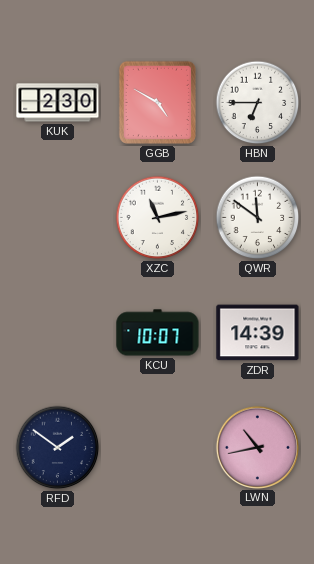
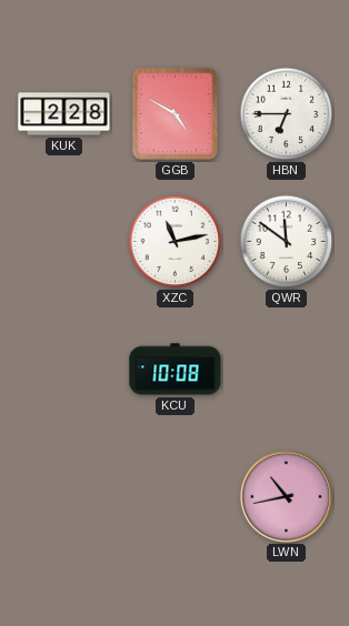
KUK: 2:30 -> 2:28 (64, 114)
KCU: 10:07 -> 10:08 (176, 370)
ZDR: 14:39 -> none (258, 333)
RFD: 1:51 -> none (58, 448)
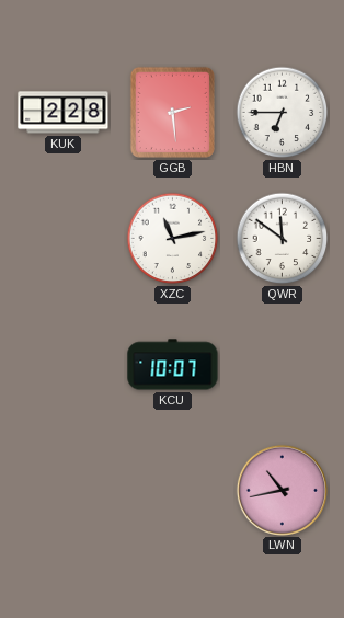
GGB: 4:50 -> 2:29 (172, 112)
KCU: 10:08 -> 10:07 (173, 365)
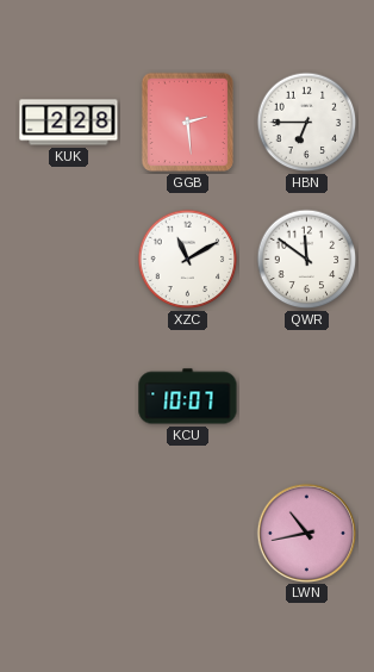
XZC: 11:13 -> 11:10 (188, 260)
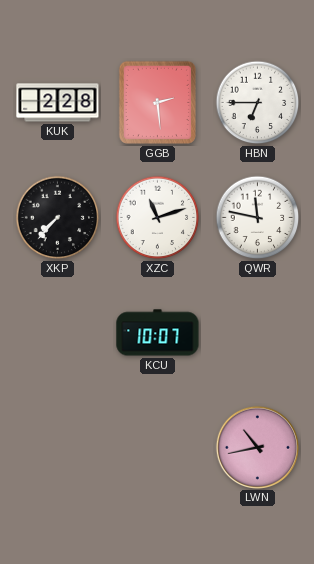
XKP: none -> 7:37 (58, 218)
XZC: 11:10 -> 11:12 (158, 218)
QWR: 11:51 -> 11:47 (258, 218)
